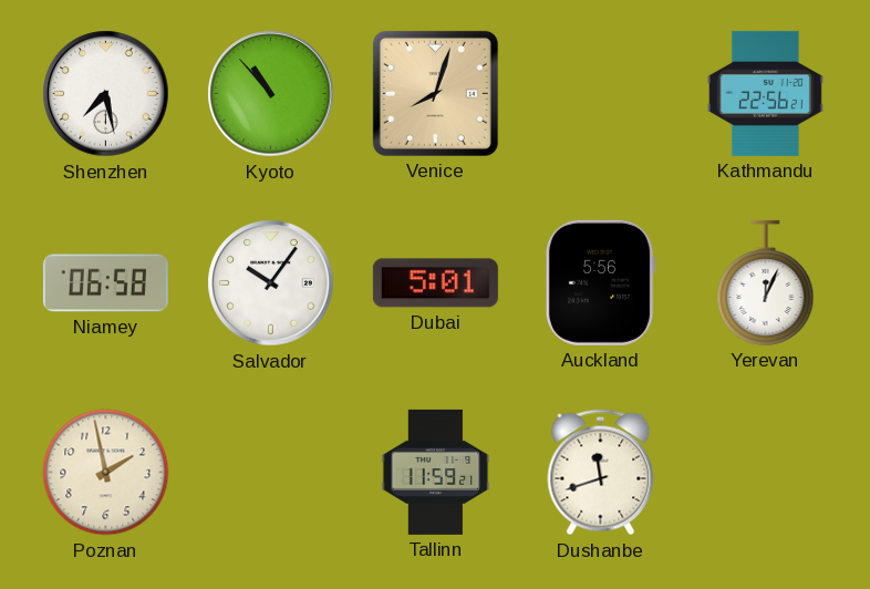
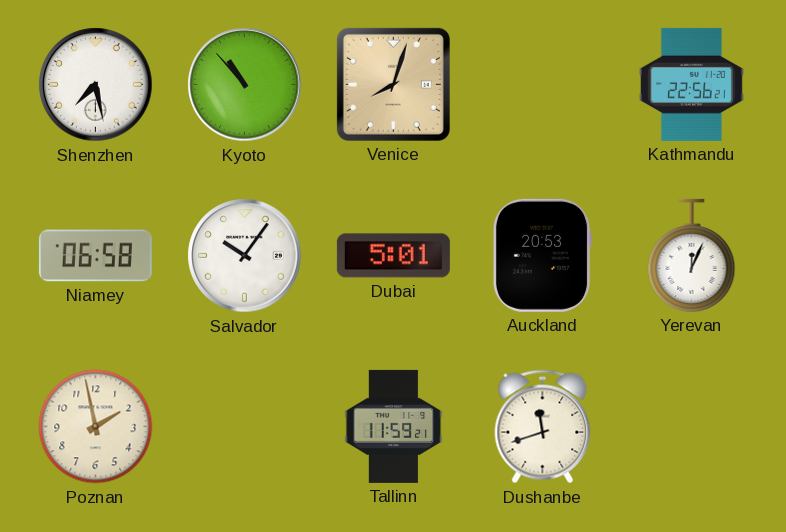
Auckland: 5:56 -> 20:53 (542, 255)
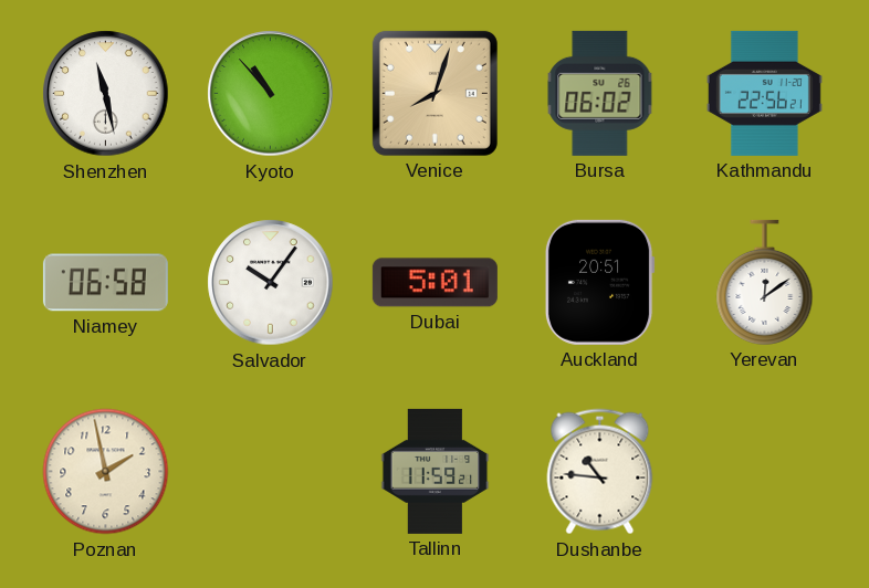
Shenzhen: 7:28 -> 11:28 (106, 94)
Bursa: none -> 06:02 (600, 93)
Auckland: 20:53 -> 20:51 (599, 282)
Yerevan: 12:04 -> 12:09 (765, 282)
Dushanbe: 11:42 -> 10:46 (600, 472)
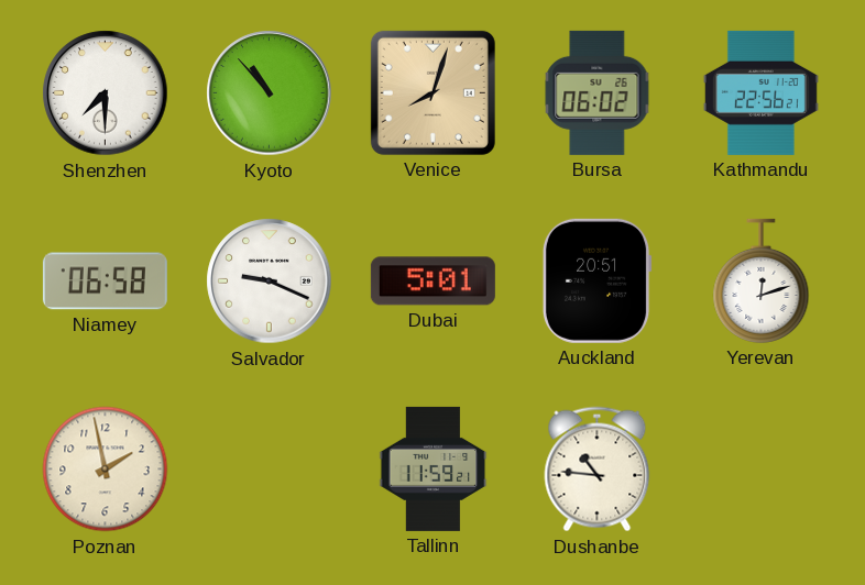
Shenzhen: 11:28 -> 7:30 (106, 93)
Salvador: 10:06 -> 9:19 (270, 282)
Yerevan: 12:09 -> 12:12 (762, 280)
